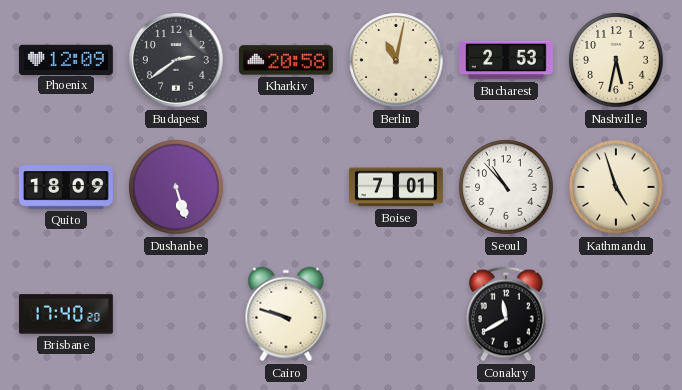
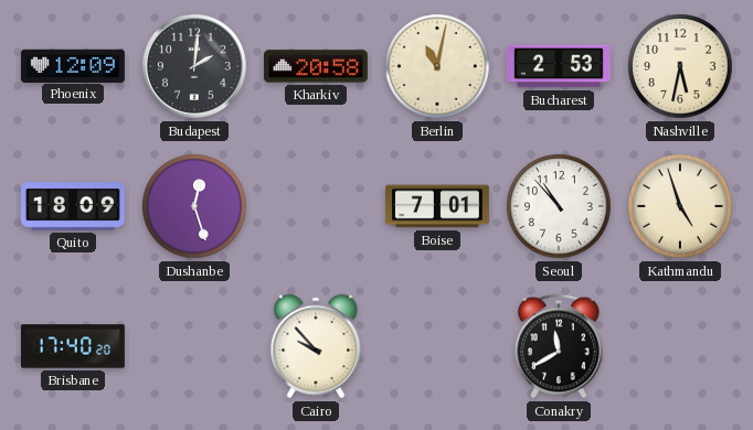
Budapest: 2:39 -> 2:01 (194, 66)
Dushanbe: 5:27 -> 12:27 (194, 206)
Cairo: 9:48 -> 9:53 (316, 346)
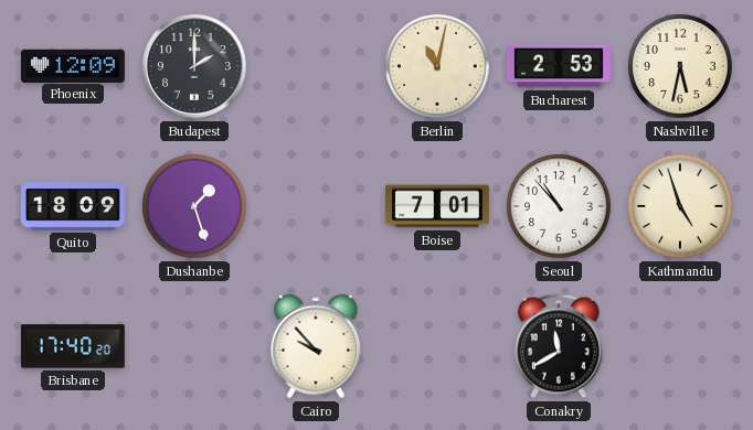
Budapest: 2:01 -> 2:00 (194, 66)
Kharkiv: 20:58 -> none (316, 66)
Dushanbe: 12:27 -> 1:27 (194, 206)
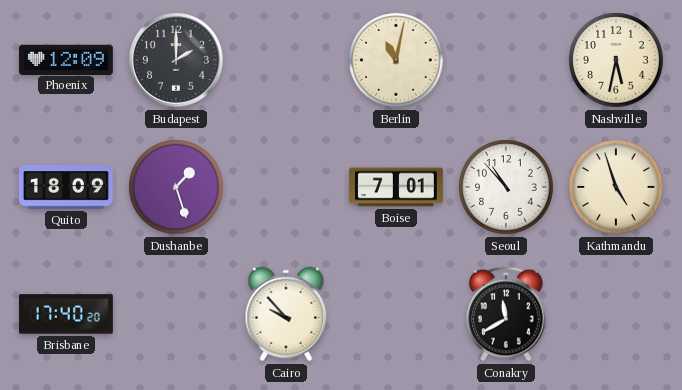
Bucharest: 2:53 -> none (559, 66)
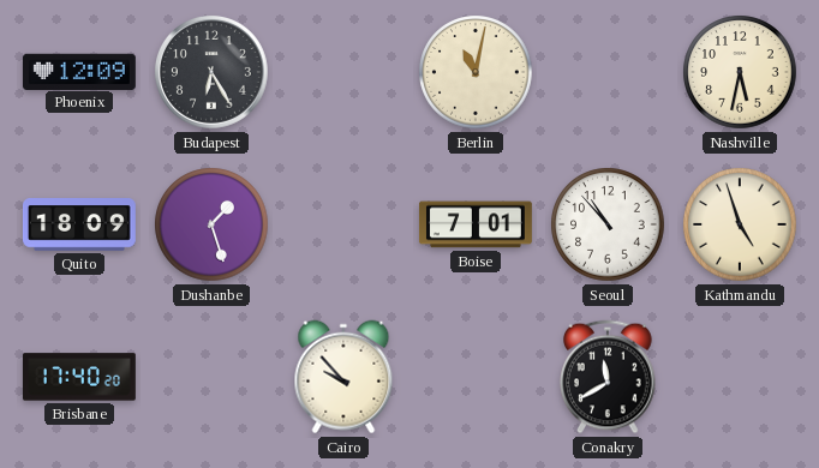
Budapest: 2:00 -> 6:25 (211, 72)
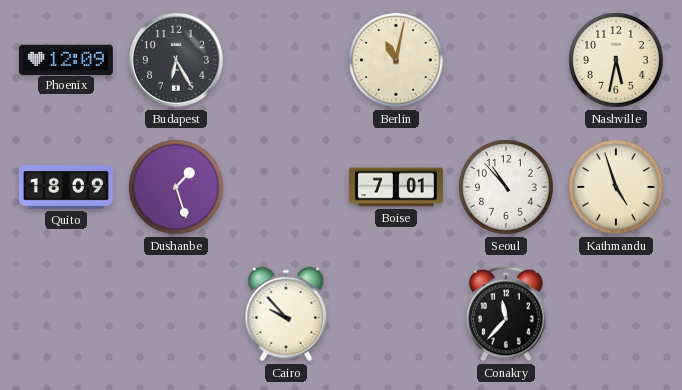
Brisbane: 17:40 -> none (79, 377)
Conakry: 11:40 -> 11:37 (506, 314)
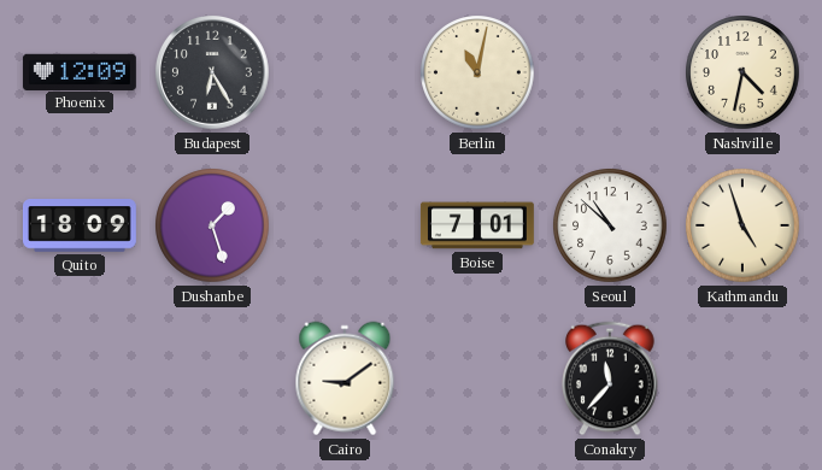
Nashville: 5:32 -> 4:32 (742, 72)
Seoul: 10:53 -> 10:52 (610, 225)
Cairo: 9:53 -> 9:09 (345, 378)
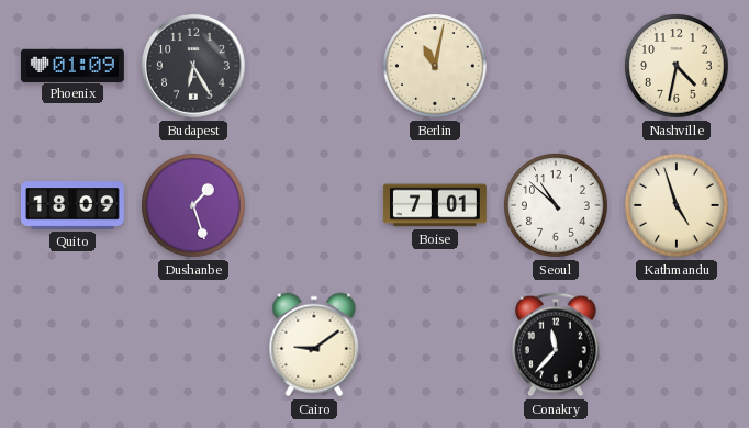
Phoenix: 12:09 -> 01:09 (72, 65)
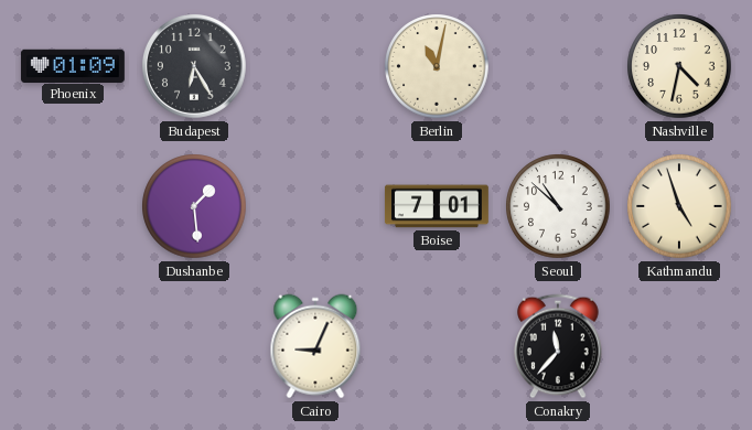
Quito: 18:09 -> none (72, 206)
Dushanbe: 1:27 -> 1:29 (194, 206)
Cairo: 9:09 -> 9:04 (315, 346)
